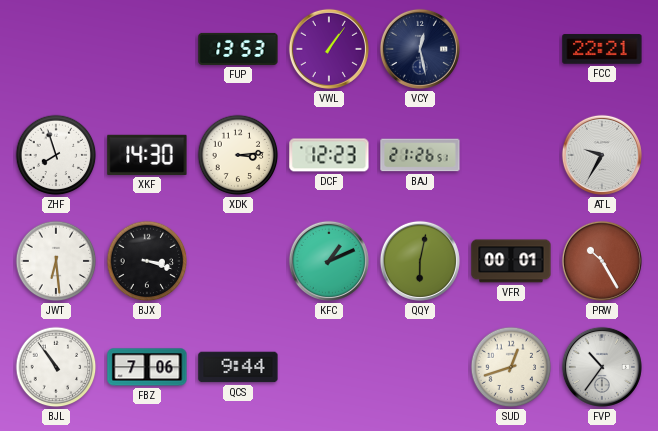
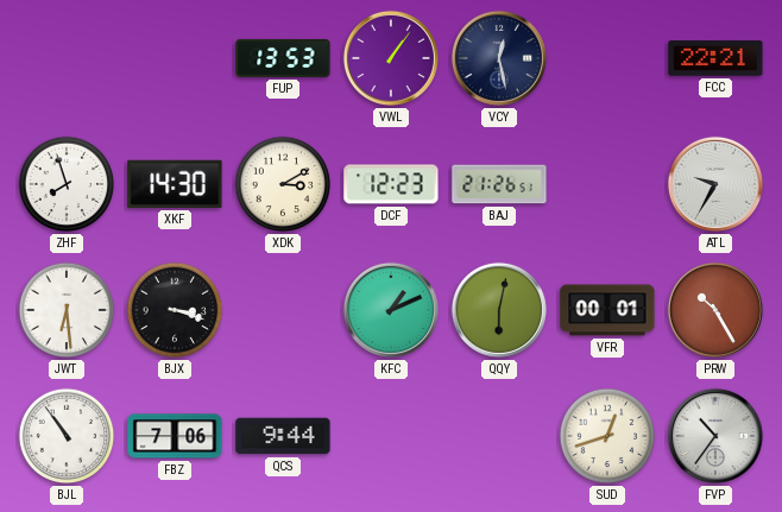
XDK: 3:14 -> 3:10 (283, 184)
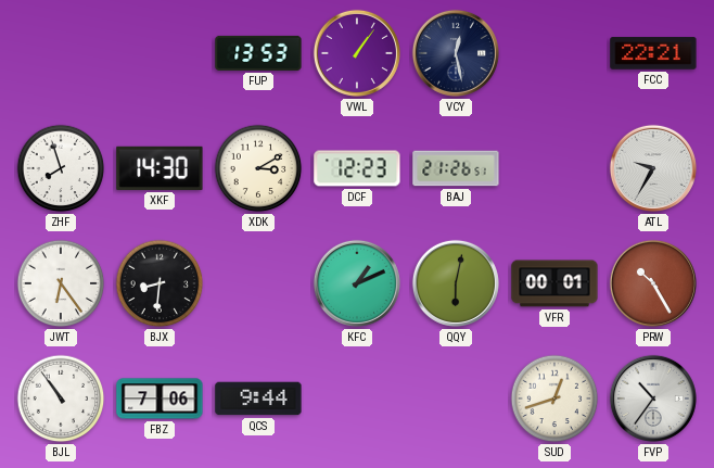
JWT: 6:29 -> 6:24 (61, 283)
BJX: 3:18 -> 8:31 (160, 283)
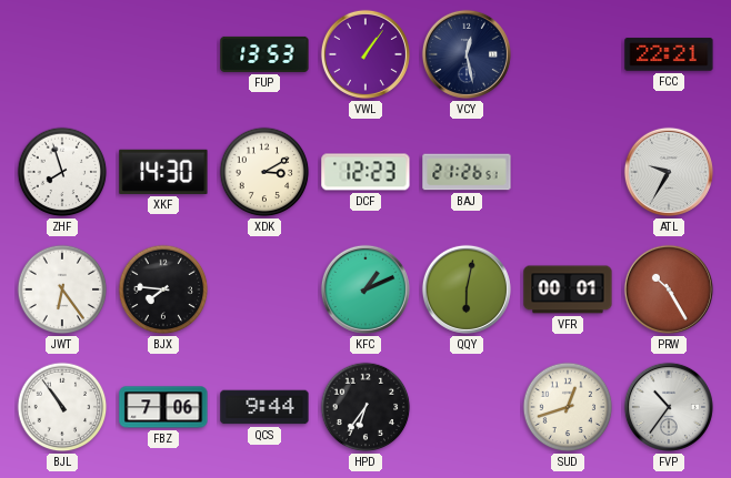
BJX: 8:31 -> 7:46 (163, 289)
HPD: none -> 6:36 (365, 407)
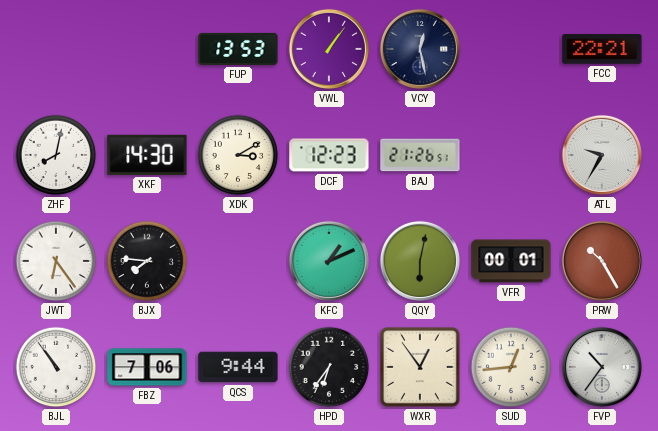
ZHF: 7:57 -> 8:02 (56, 155)
WXR: none -> 12:54 (420, 367)
SUD: 12:42 -> 12:44 (511, 367)
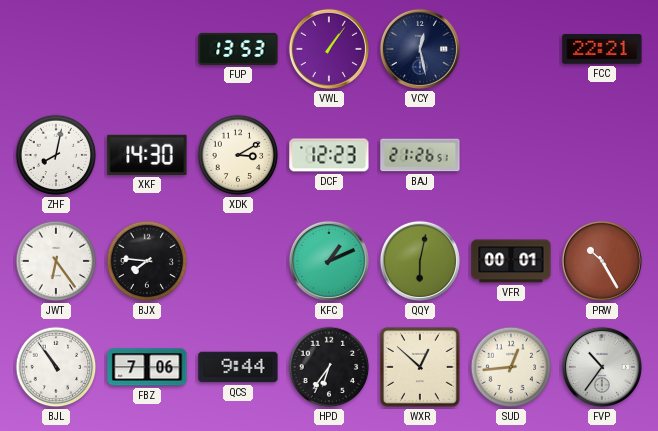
ATL: 9:35 -> none (602, 155)
WXR: 12:54 -> 12:52 (420, 367)
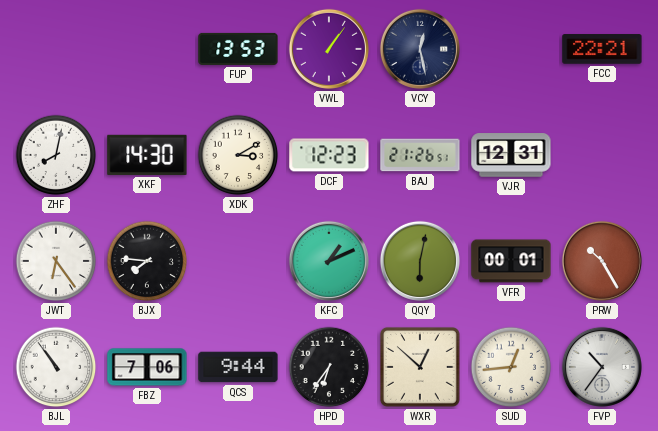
VJR: none -> 12:31 (511, 155)
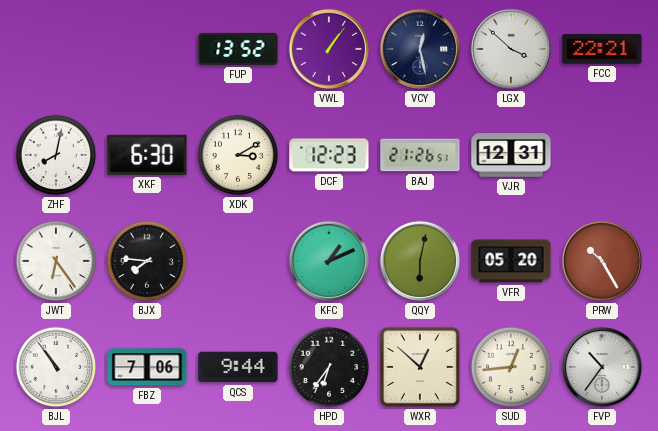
FUP: 13:53 -> 13:52 (238, 49)
LGX: none -> 3:52 (511, 49)
XKF: 14:30 -> 6:30 (147, 155)
VFR: 00:01 -> 05:20 (511, 261)
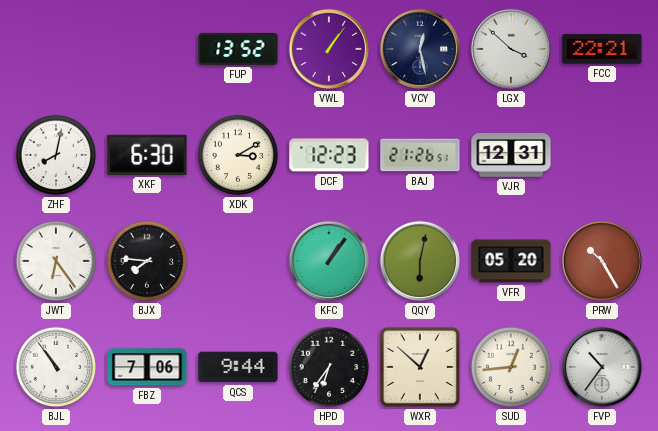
KFC: 1:11 -> 1:06 (329, 261)
